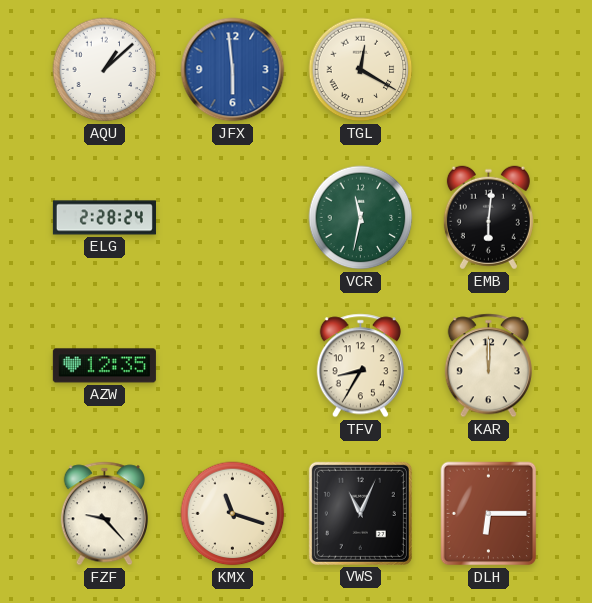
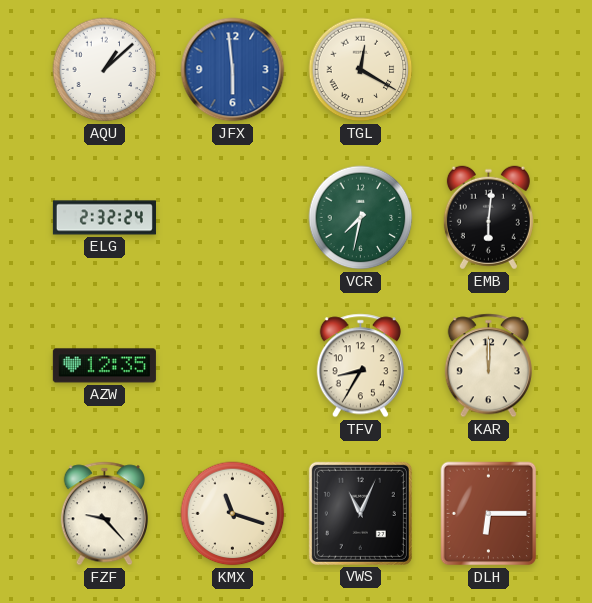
ELG: 2:28 -> 2:32 (104, 218)
VCR: 11:32 -> 7:32 (361, 218)
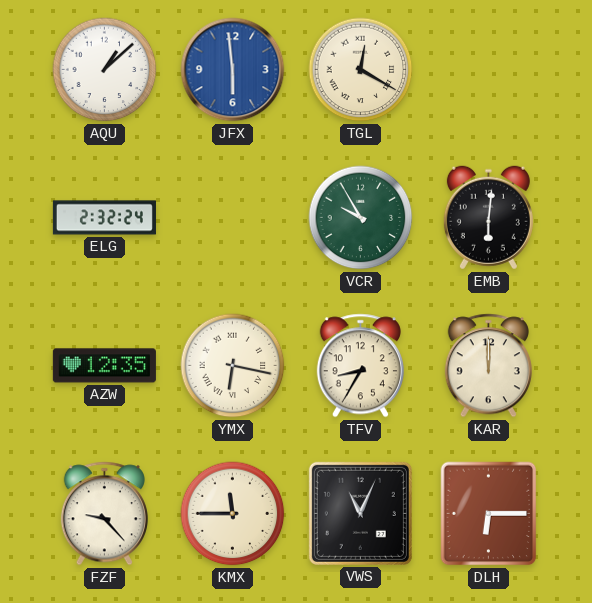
VCR: 7:32 -> 9:55 (361, 218)
YMX: none -> 6:17 (233, 366)
KMX: 11:18 -> 11:45 (233, 514)
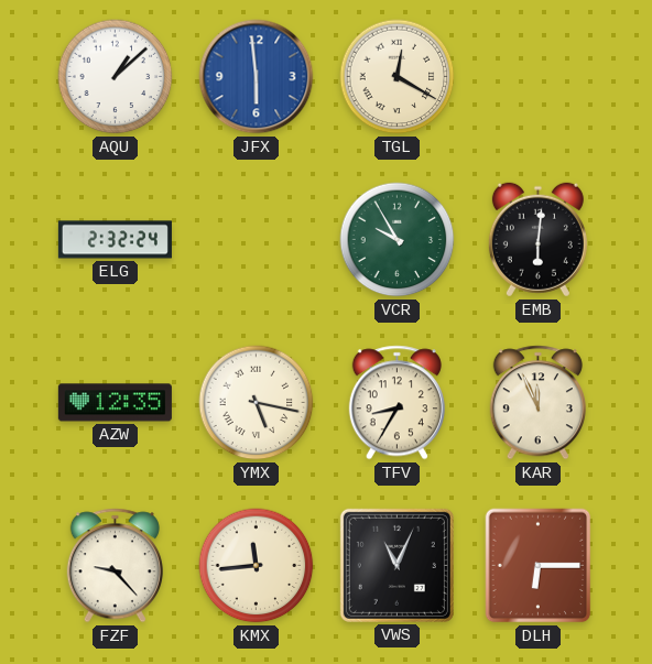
YMX: 6:17 -> 5:17 (257, 403)
KAR: 12:00 -> 11:56 (537, 403)
KMX: 11:45 -> 11:44 (257, 566)
